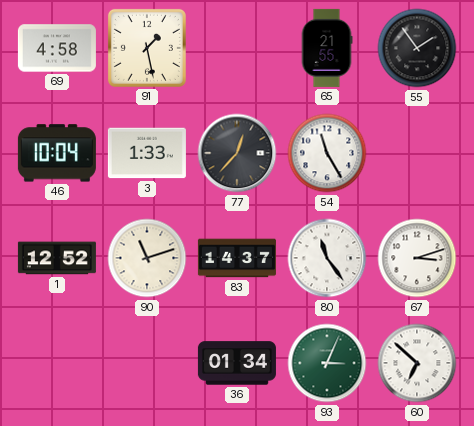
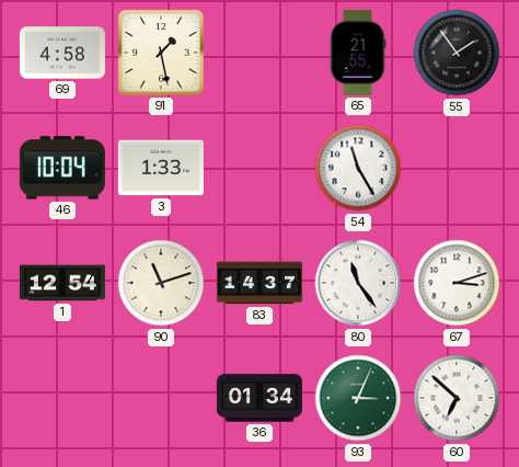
77: 12:37 -> none (237, 153)
1: 12:52 -> 12:54 (62, 283)
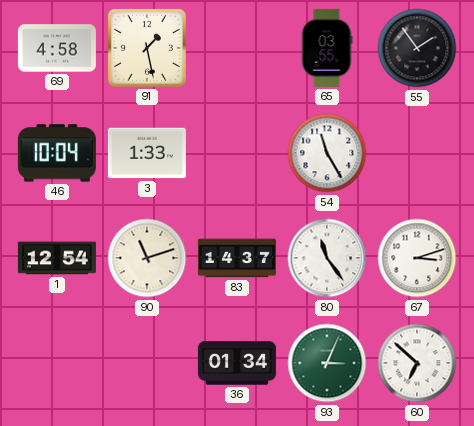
65: 21:55 -> 03:55 (327, 48)
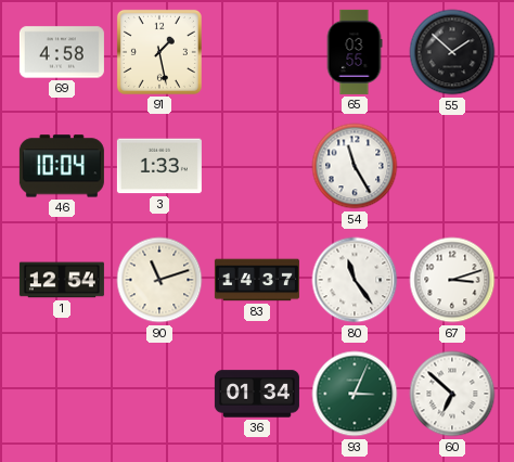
55: 1:54 -> 1:52 (452, 52)
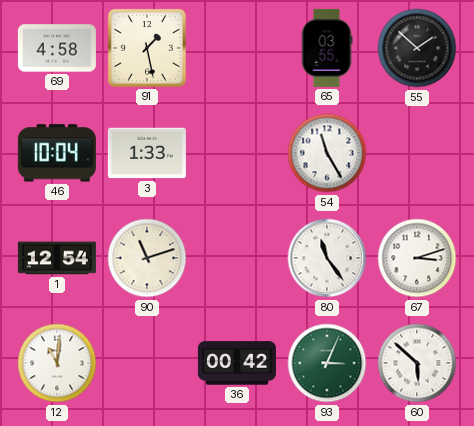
83: 14:37 -> none (257, 280)
12: none -> 11:01 (57, 363)
36: 01:34 -> 00:42 (237, 363)
60: 6:52 -> 5:52 (417, 363)
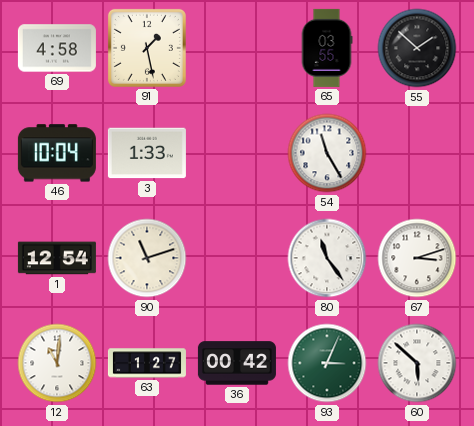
63: none -> 1:27 (147, 363)
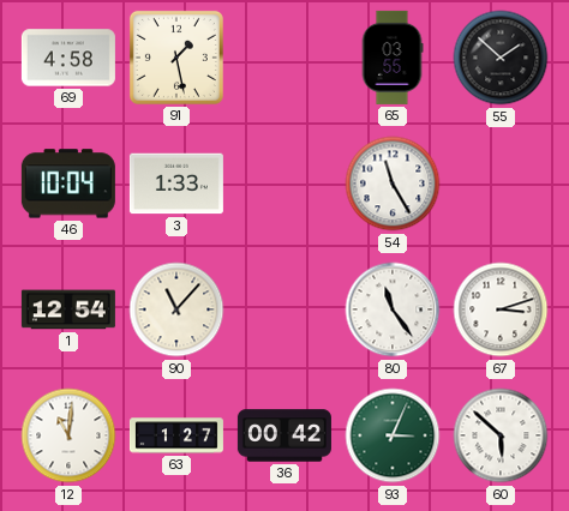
90: 11:12 -> 11:07 (176, 309)
